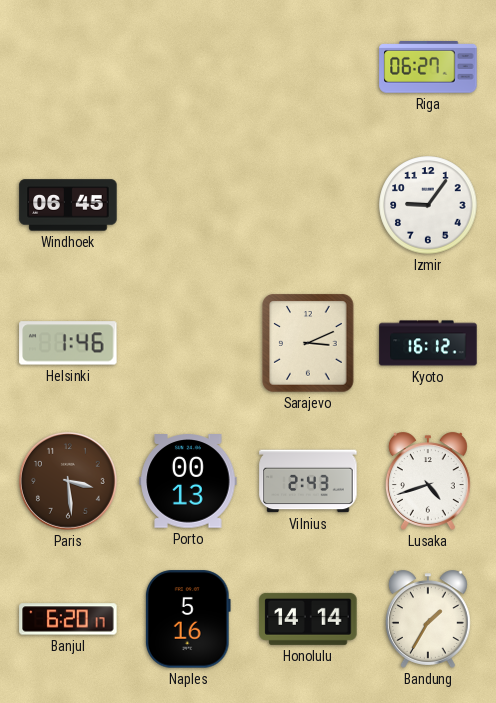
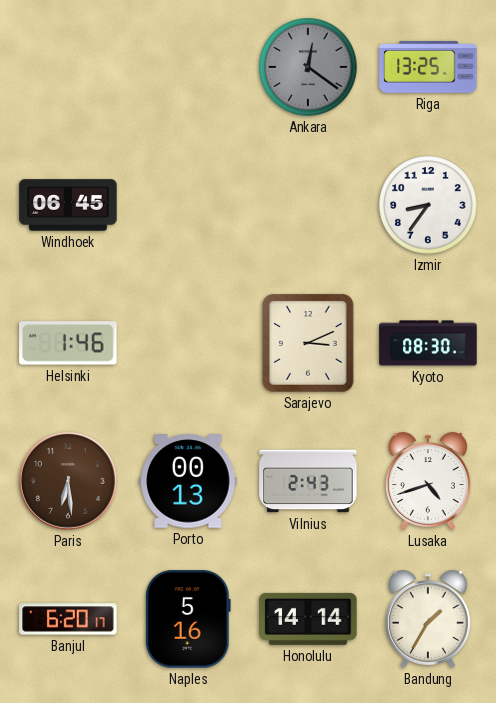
Ankara: none -> 12:21 (308, 67)
Riga: 06:27 -> 13:25 (428, 67)
Izmir: 9:06 -> 8:36 (428, 205)
Kyoto: 16:12 -> 08:30 (428, 343)
Paris: 3:29 -> 6:29 (68, 481)
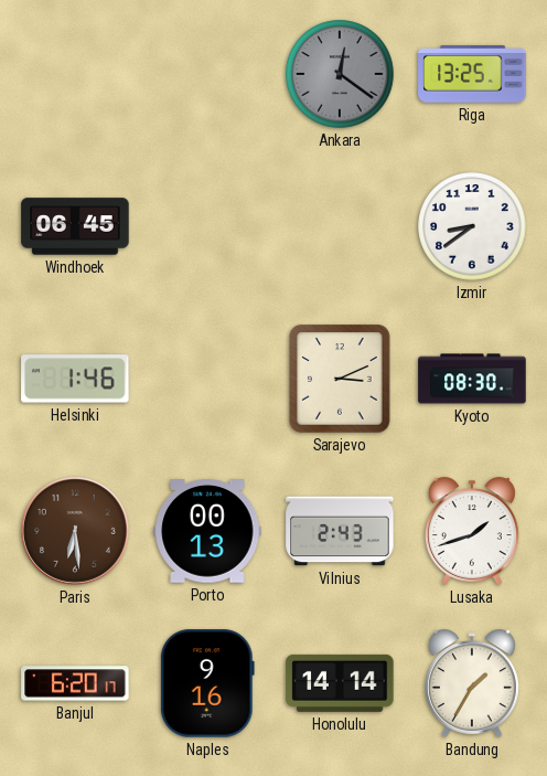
Izmir: 8:36 -> 8:39 (472, 226)
Lusaka: 4:42 -> 1:42 (472, 531)
Naples: 5:16 -> 9:16 (207, 683)
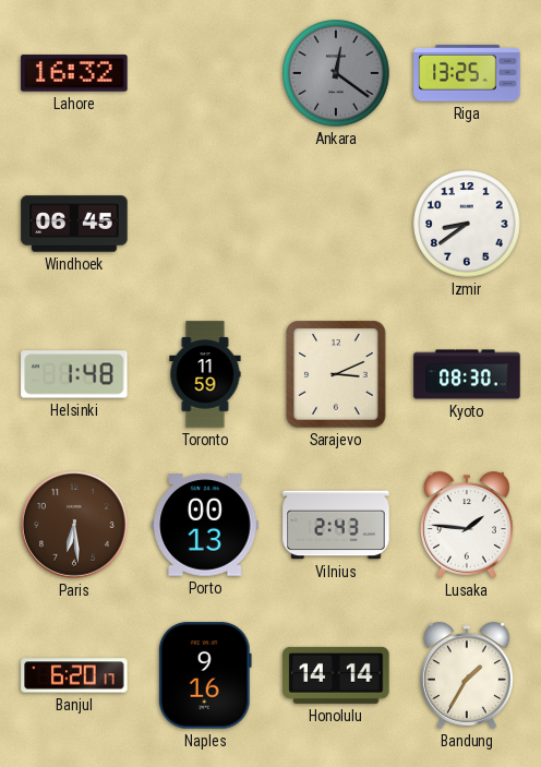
Lahore: none -> 16:32 (74, 73)
Helsinki: 1:46 -> 1:48 (74, 374)
Toronto: none -> 11:59 (205, 374)
Lusaka: 1:42 -> 1:46 (467, 525)
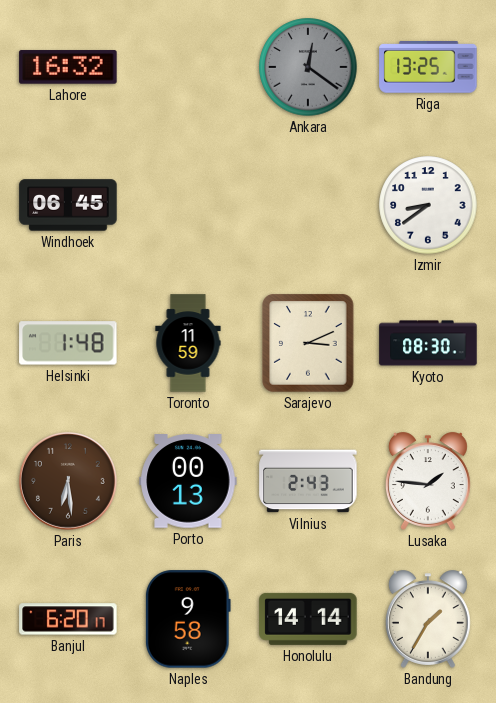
Naples: 9:16 -> 9:58 (188, 619)
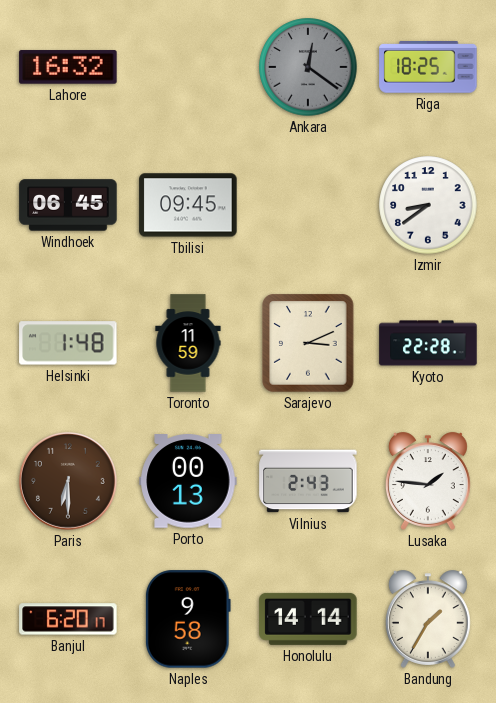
Riga: 13:25 -> 18:25 (428, 67)
Tbilisi: none -> 09:45 (188, 205)
Kyoto: 08:30 -> 22:28 (428, 343)
Paris: 6:29 -> 6:30 (68, 481)
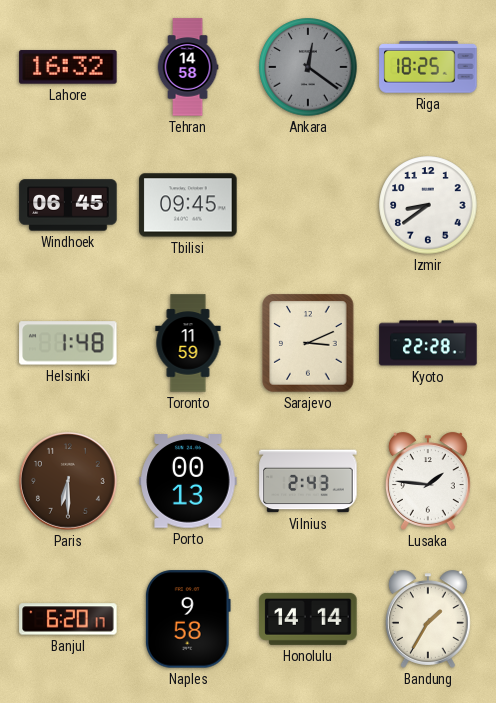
Tehran: none -> 14:58 (188, 67)
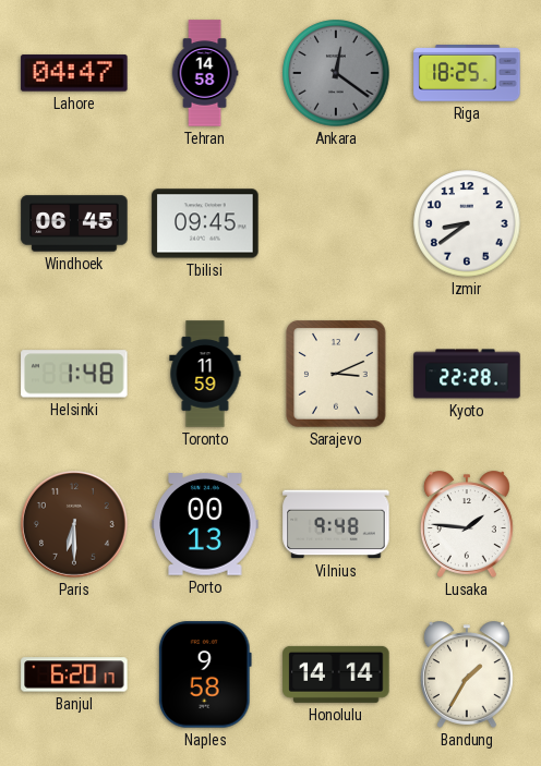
Lahore: 16:32 -> 04:47 (74, 73)
Vilnius: 2:43 -> 9:48 (336, 524)
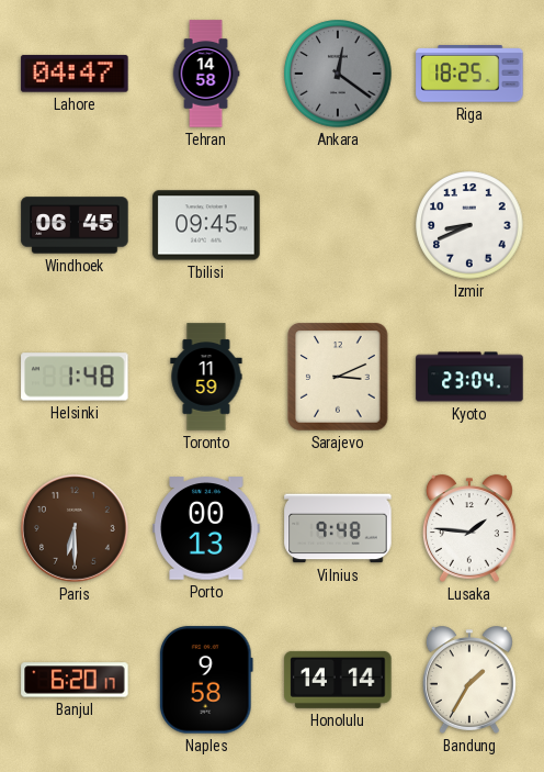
Izmir: 8:39 -> 8:41 (469, 225)
Kyoto: 22:28 -> 23:04 (469, 377)
